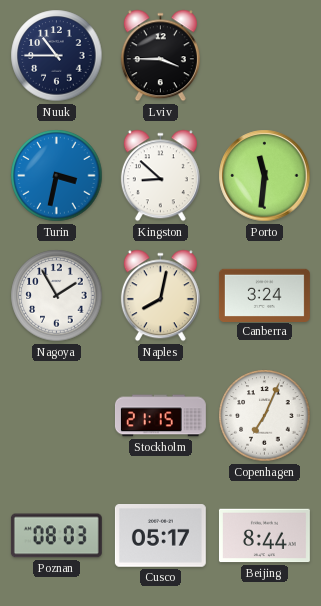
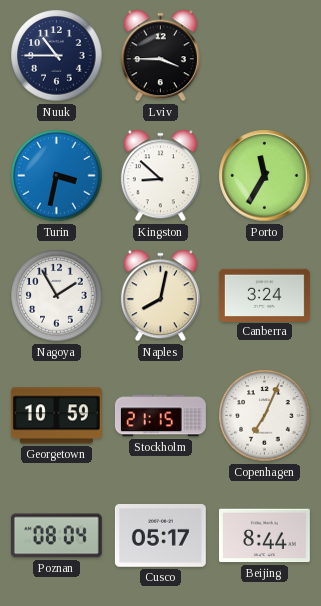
Porto: 11:31 -> 11:35 (265, 176)
Georgetown: none -> 10:59 (56, 416)
Poznan: 08:03 -> 08:04 (56, 536)
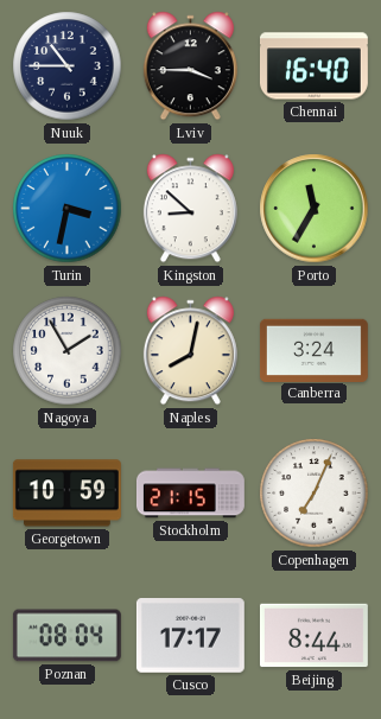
Chennai: none -> 16:40 (313, 66)
Cusco: 05:17 -> 17:17 (190, 636)
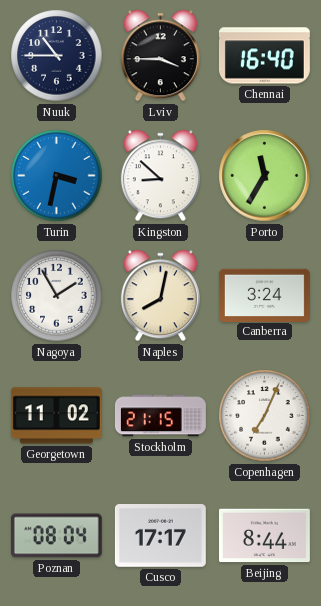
Georgetown: 10:59 -> 11:02 (56, 416)
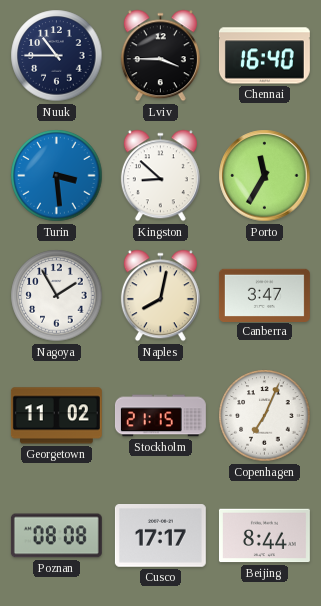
Turin: 3:32 -> 3:29 (57, 176)
Canberra: 3:24 -> 3:47 (264, 295)
Poznan: 08:04 -> 08:08 (56, 536)
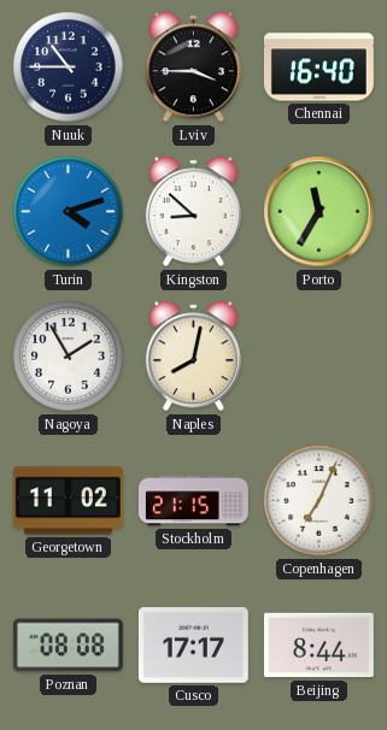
Turin: 3:29 -> 4:12 (69, 212)
Canberra: 3:47 -> none (264, 295)
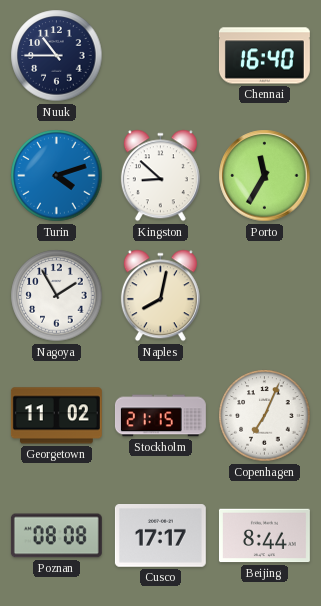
Lviv: 3:45 -> none (193, 67)
